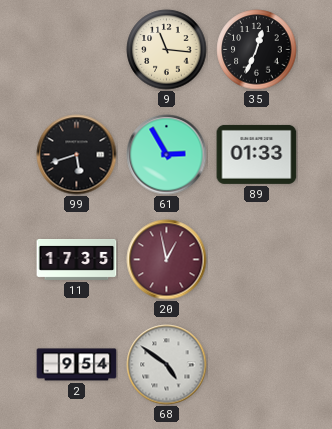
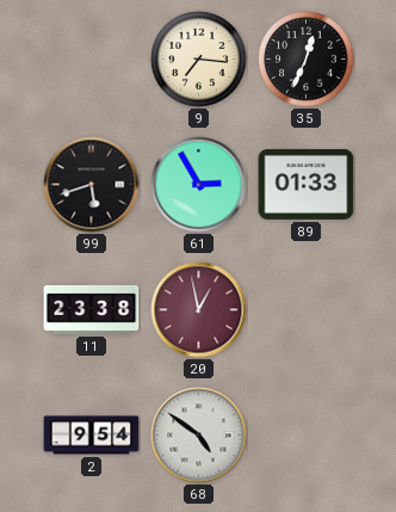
9: 11:16 -> 7:16 (199, 60)
11: 17:35 -> 23:38 (92, 309)
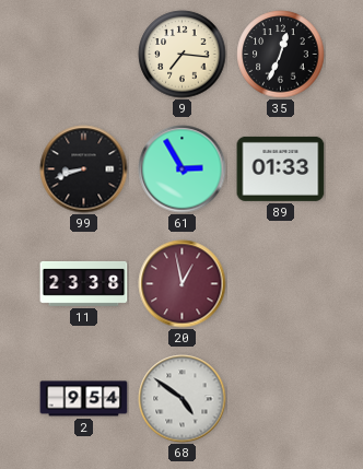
99: 5:42 -> 8:42 (84, 169)
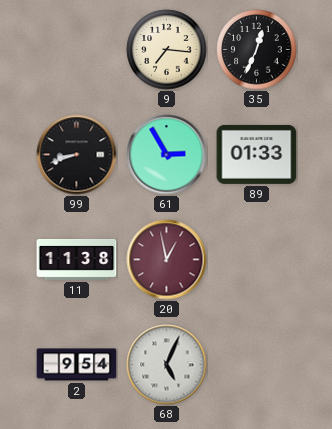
11: 23:38 -> 11:38 (77, 259)
68: 4:51 -> 5:04 (167, 365)
